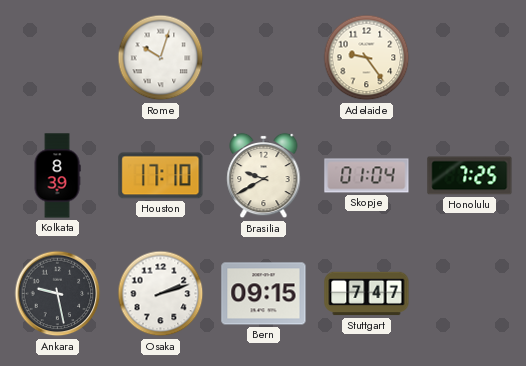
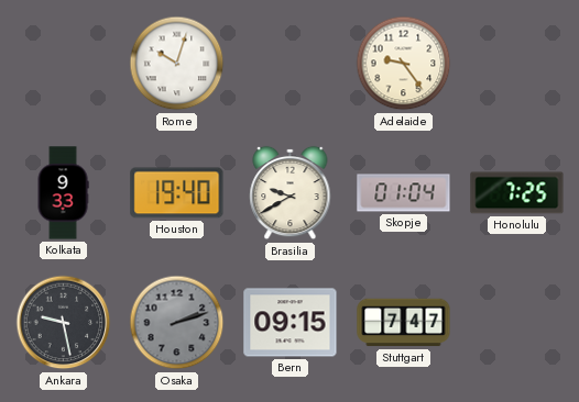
Kolkata: 8:39 -> 9:33 (63, 193)
Houston: 17:10 -> 19:40 (177, 193)
Osaka dial: white -> grey (177, 323)
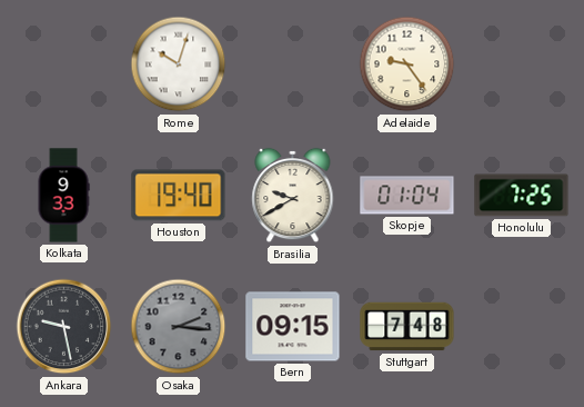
Osaka: 2:12 -> 2:16 (179, 327)
Stuttgart: 7:47 -> 7:48 (407, 327)
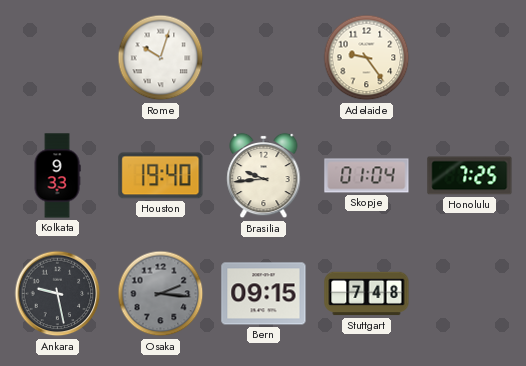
Brasilia: 9:40 -> 9:44 (264, 176)
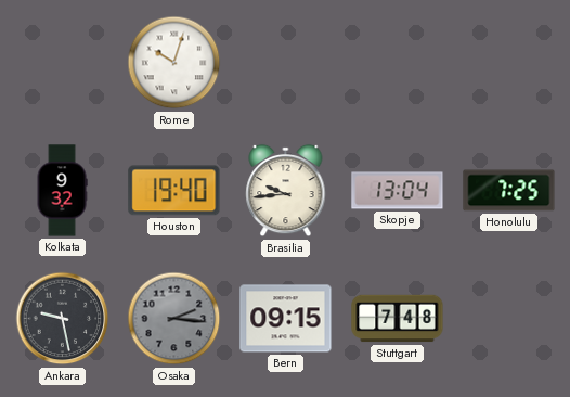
Adelaide: 9:24 -> none (367, 58)
Kolkata: 9:33 -> 9:32 (62, 191)
Skopje: 01:04 -> 13:04 (398, 191)
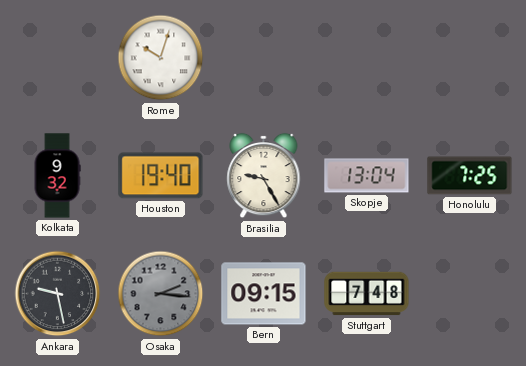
Brasilia: 9:44 -> 9:25 (264, 176)
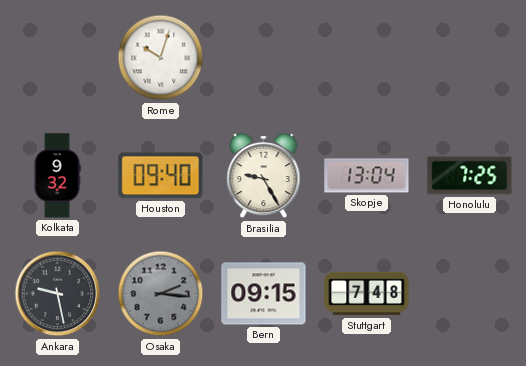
Houston: 19:40 -> 09:40 (161, 176)
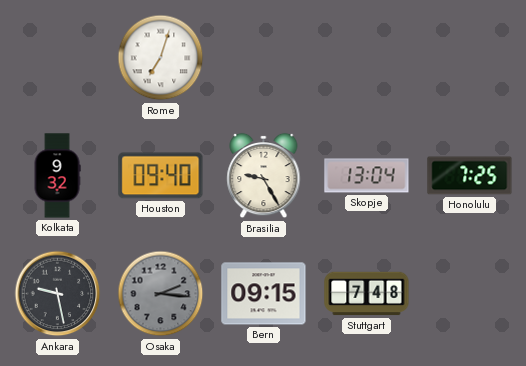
Rome: 10:03 -> 7:03 (161, 58)
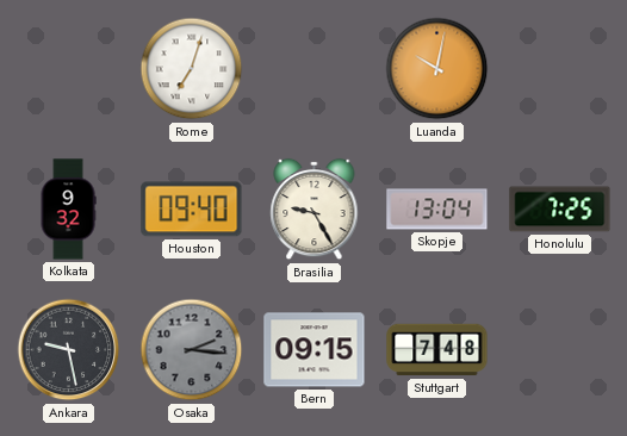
Luanda: none -> 10:02 (437, 69)
